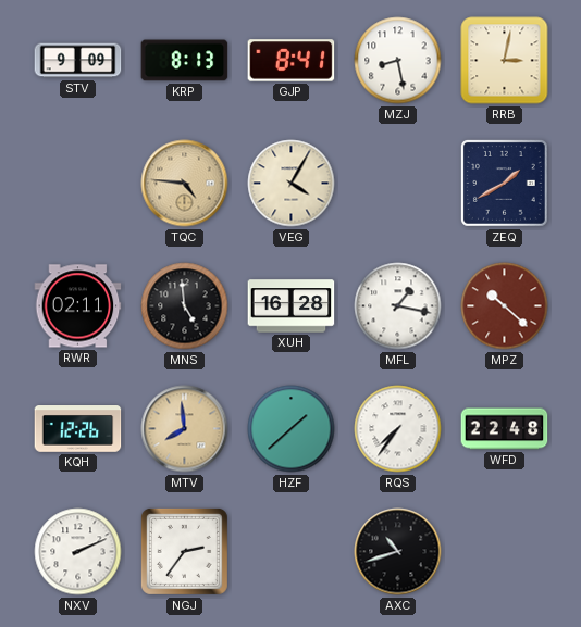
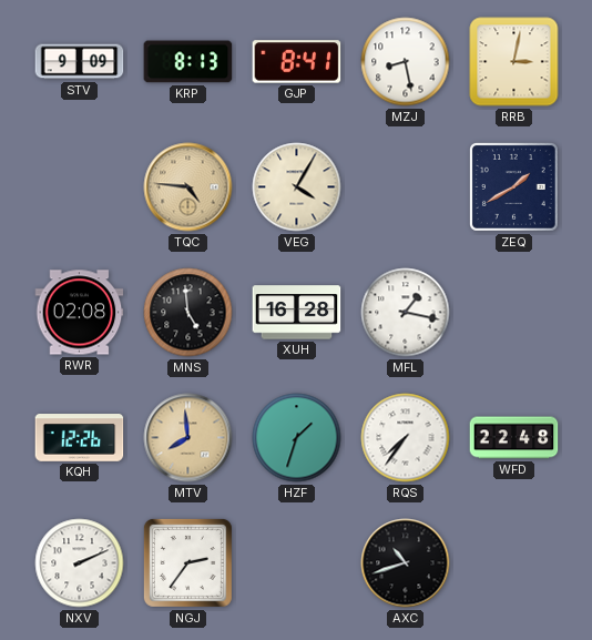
RWR: 02:11 -> 02:08 (80, 313)
MPZ: 10:22 -> none (505, 306)
HZF: 1:38 -> 1:33 (297, 438)
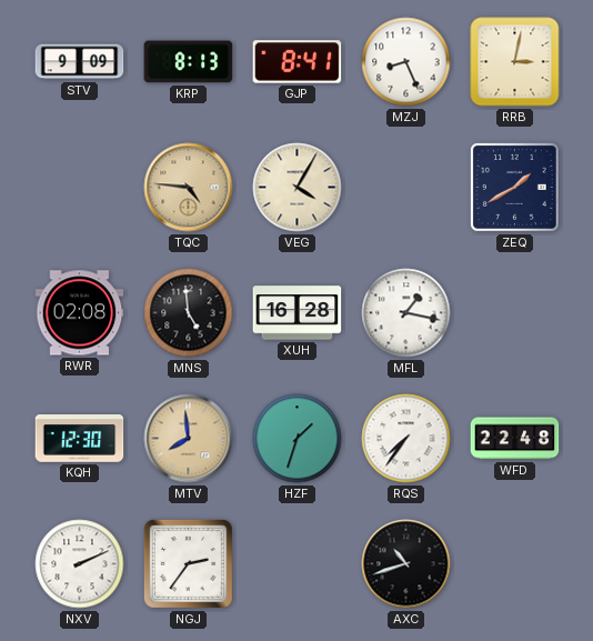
MZJ: 8:28 -> 8:26 (406, 62)
KQH: 12:26 -> 12:30 (80, 439)
